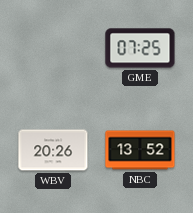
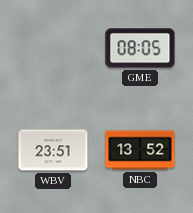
GME: 07:25 -> 08:05 (140, 48)
WBV: 20:26 -> 23:51 (53, 150)
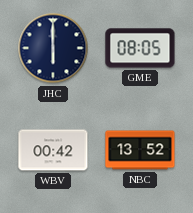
JHC: none -> 6:00 (53, 48)
WBV: 23:51 -> 00:42 (53, 150)
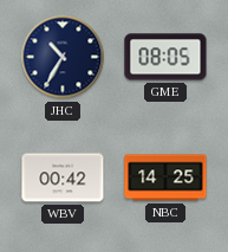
JHC: 6:00 -> 10:35 (63, 57)
NBC: 13:52 -> 14:25 (165, 177)
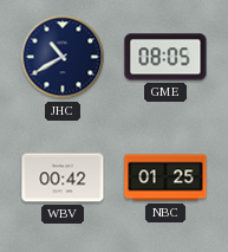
JHC: 10:35 -> 10:40 (63, 57)
NBC: 14:25 -> 01:25 (165, 177)
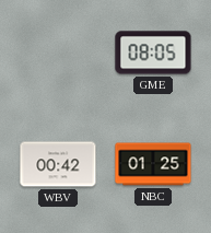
JHC: 10:40 -> none (63, 57)
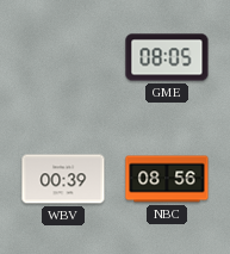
WBV: 00:42 -> 00:39 (63, 179)
NBC: 01:25 -> 08:56 (167, 179)
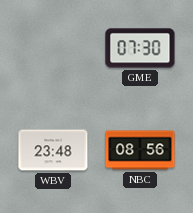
GME: 08:05 -> 07:30 (140, 48)
WBV: 00:39 -> 23:48 (53, 150)
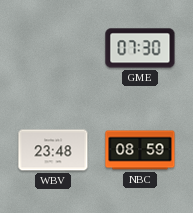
NBC: 08:56 -> 08:59 (140, 150)
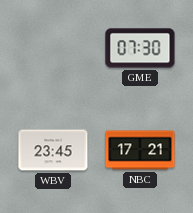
WBV: 23:48 -> 23:45 (53, 150)
NBC: 08:59 -> 17:21 (140, 150)
